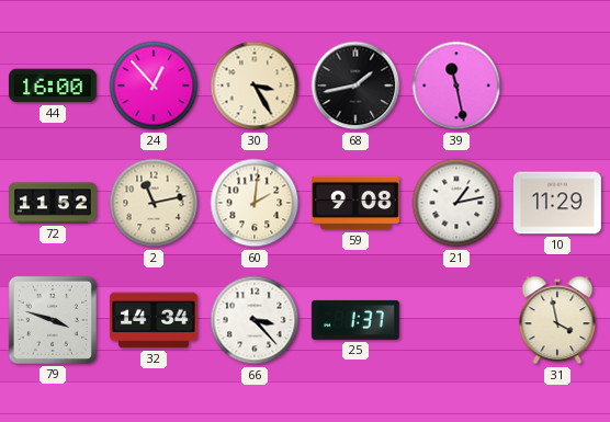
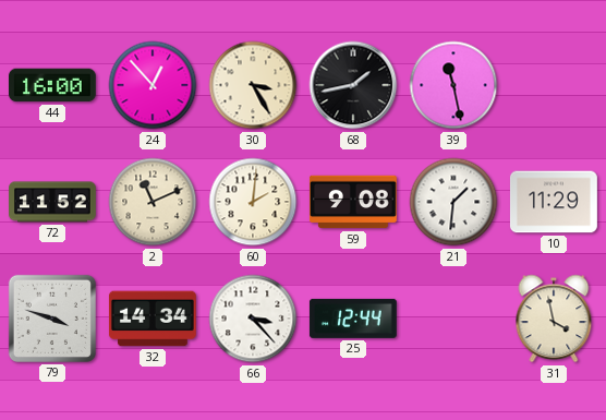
2: 11:13 -> 11:11 (153, 202)
21: 1:13 -> 1:31 (453, 202)
25: 1:37 -> 12:44 (353, 319)
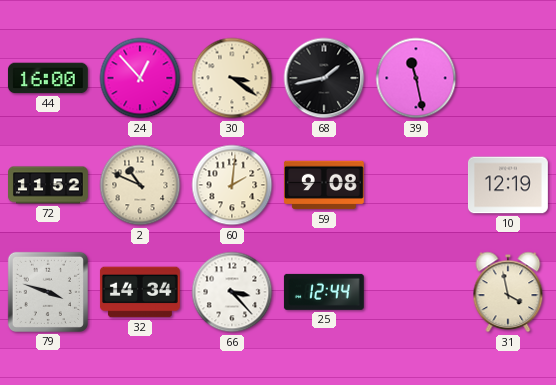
30: 3:25 -> 3:21 (232, 78)
2: 11:11 -> 10:49 (140, 185)
21: 1:31 -> none (453, 202)
10: 11:29 -> 12:19 (508, 185)
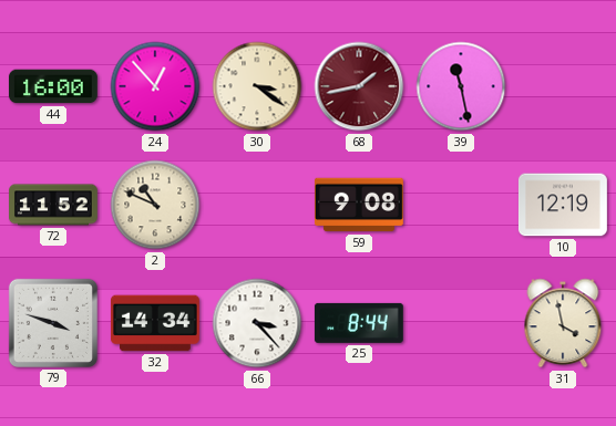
68 dial: black -> burgundy (359, 86)
60: 2:01 -> none (232, 185)
25: 12:44 -> 8:44 (359, 323)
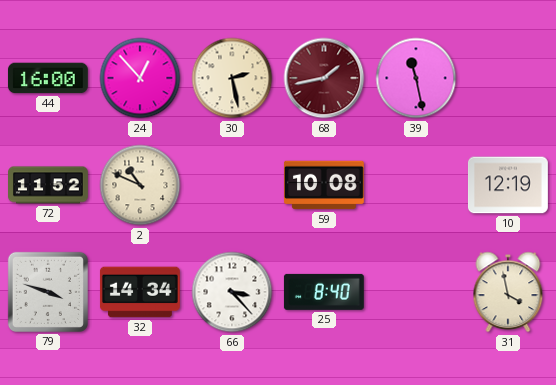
30: 3:21 -> 2:28 (232, 78)
59: 9:08 -> 10:08 (324, 185)
25: 8:44 -> 8:40 (324, 292)
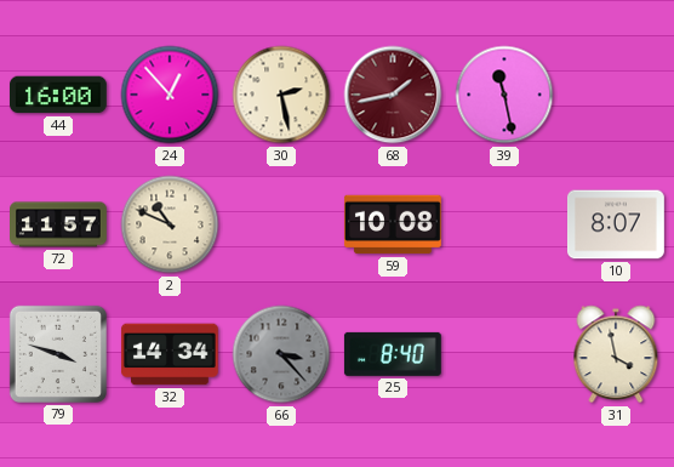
72: 11:52 -> 11:57 (59, 224)
10: 12:19 -> 8:07 (616, 224)
66 dial: white -> grey (281, 354)
